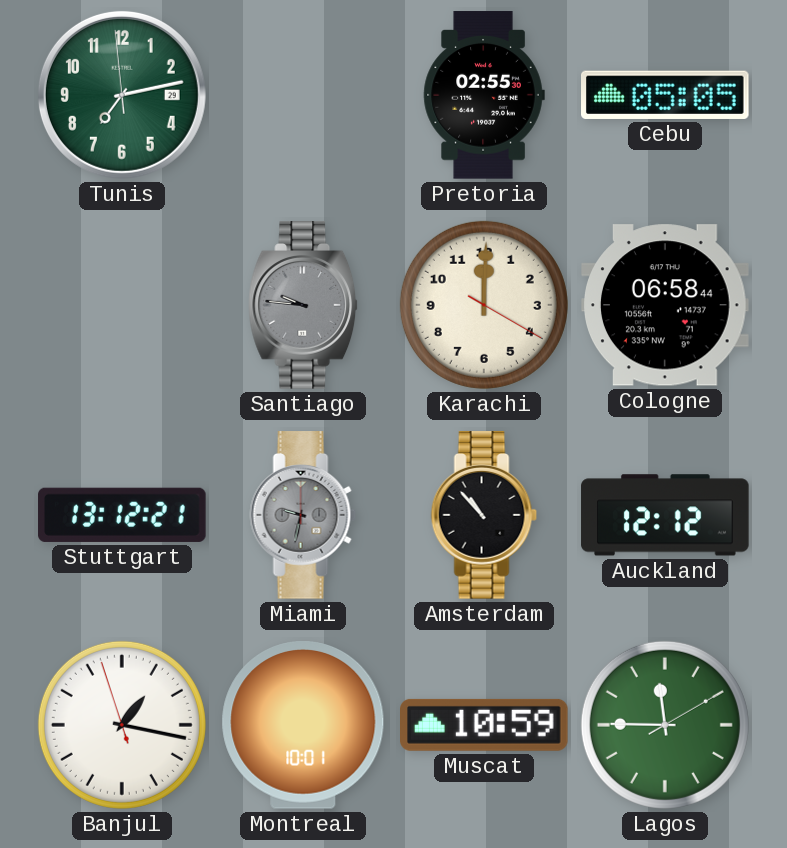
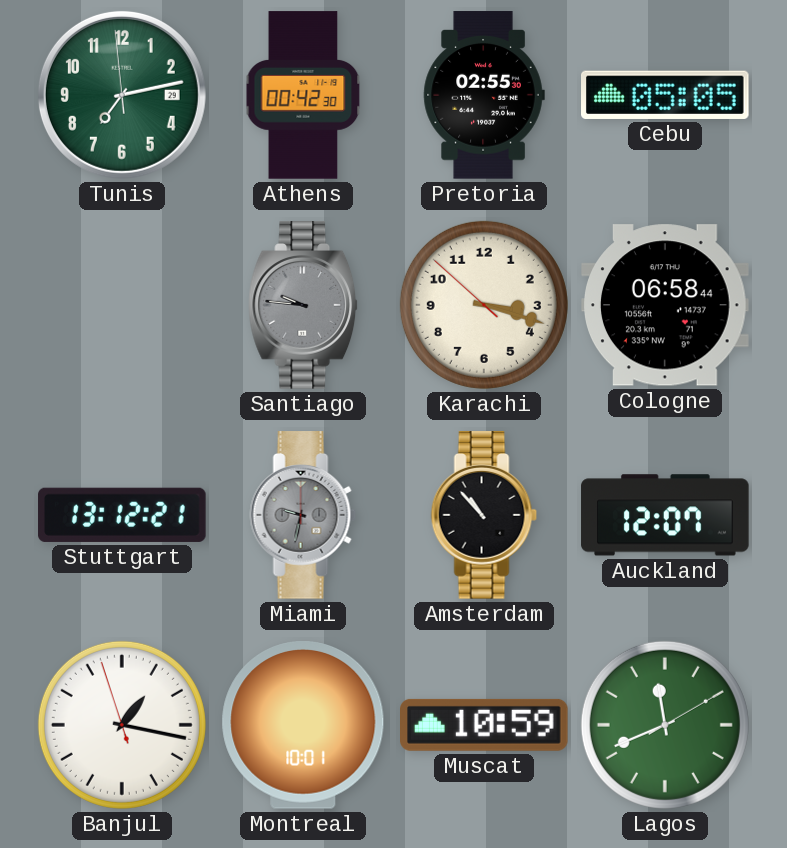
Athens: none -> 00:42 (303, 95)
Karachi: 12:00 -> 3:17 (484, 305)
Auckland: 12:12 -> 12:07 (665, 515)
Lagos: 11:45 -> 11:41 (665, 725)
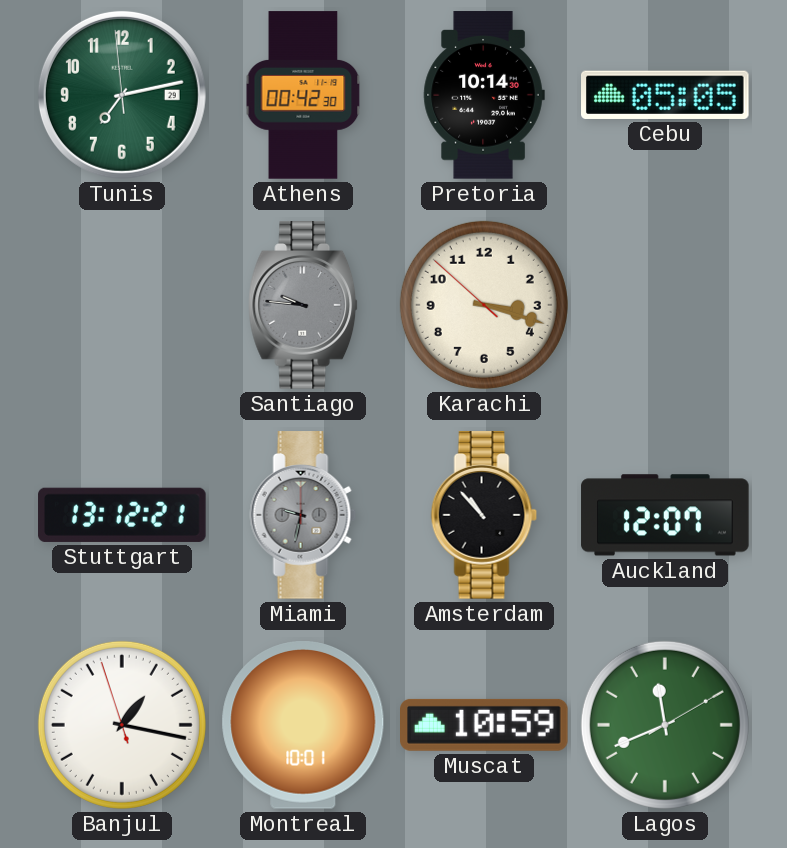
Pretoria: 02:55 -> 10:14 (484, 95)
Cologne: 06:58 -> none (666, 305)
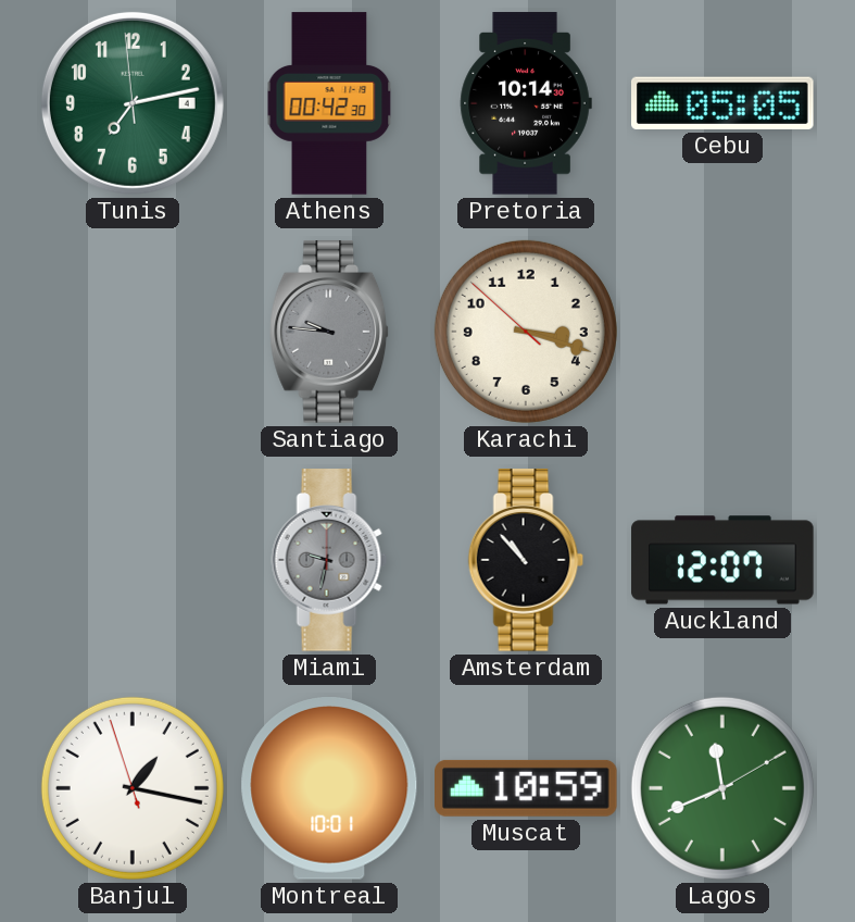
Tunis date: 29 -> 4 (133, 103)
Stuttgart: 13:12 -> none (122, 515)
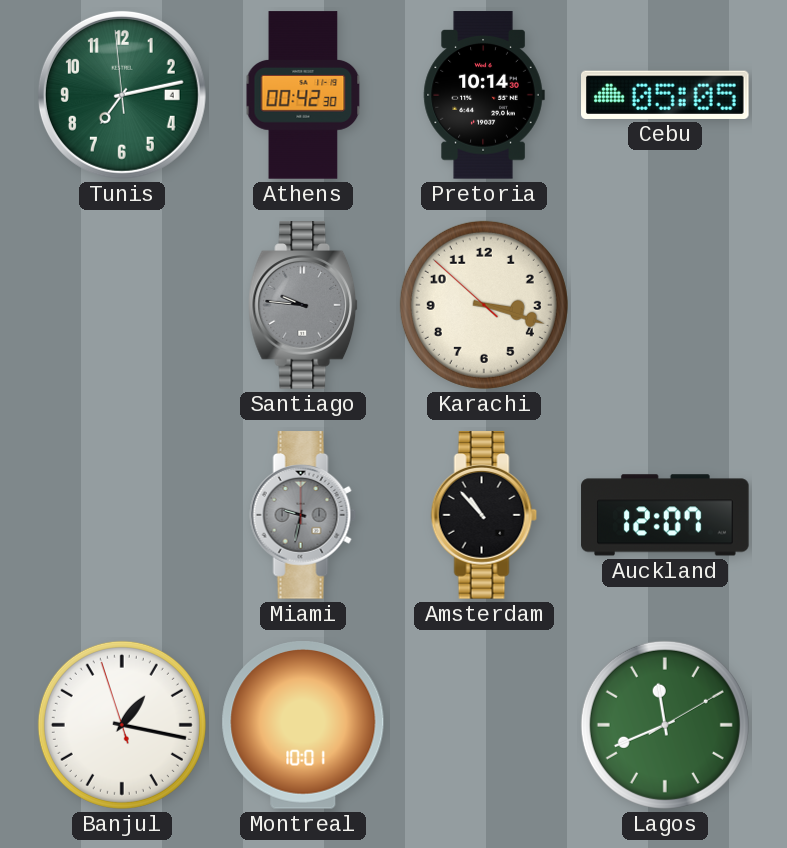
Muscat: 10:59 -> none (526, 788)
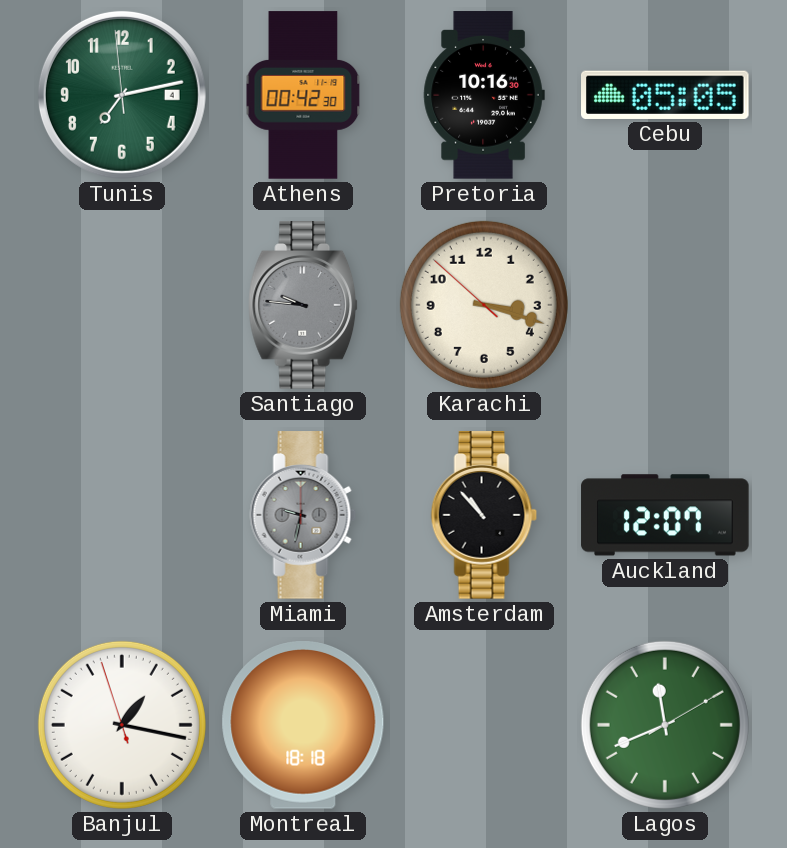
Pretoria: 10:14 -> 10:16 (484, 95)
Montreal: 10:01 -> 18:18 (303, 726)
